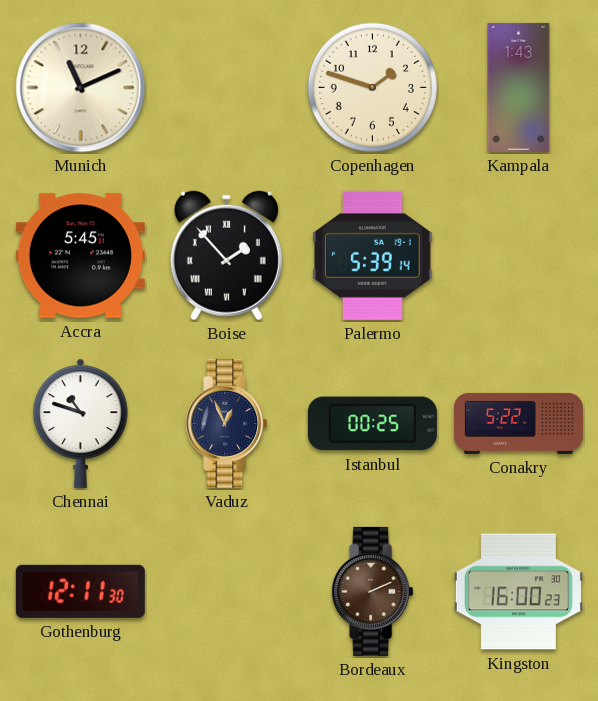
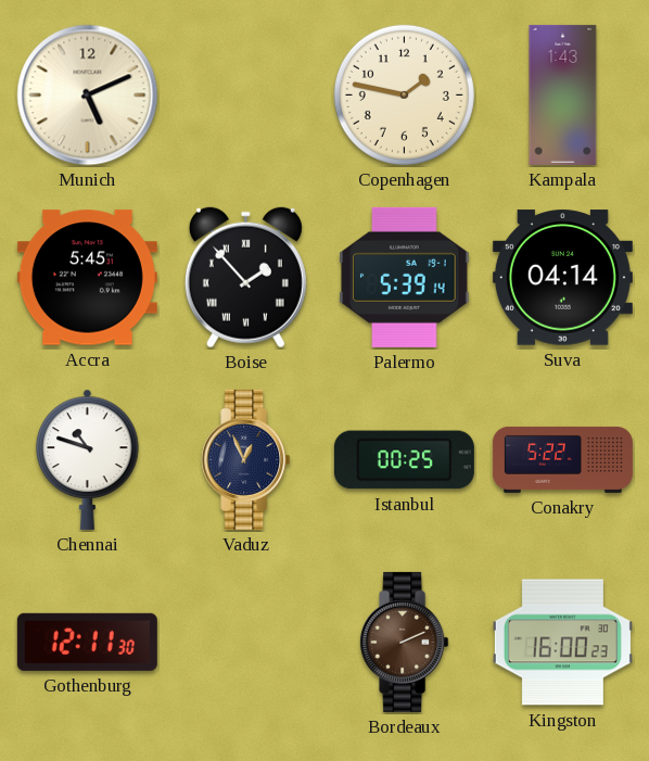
Munich: 11:11 -> 5:11 (88, 96)
Copenhagen: 1:48 -> 1:47 (404, 94)
Suva: none -> 04:14 (562, 278)
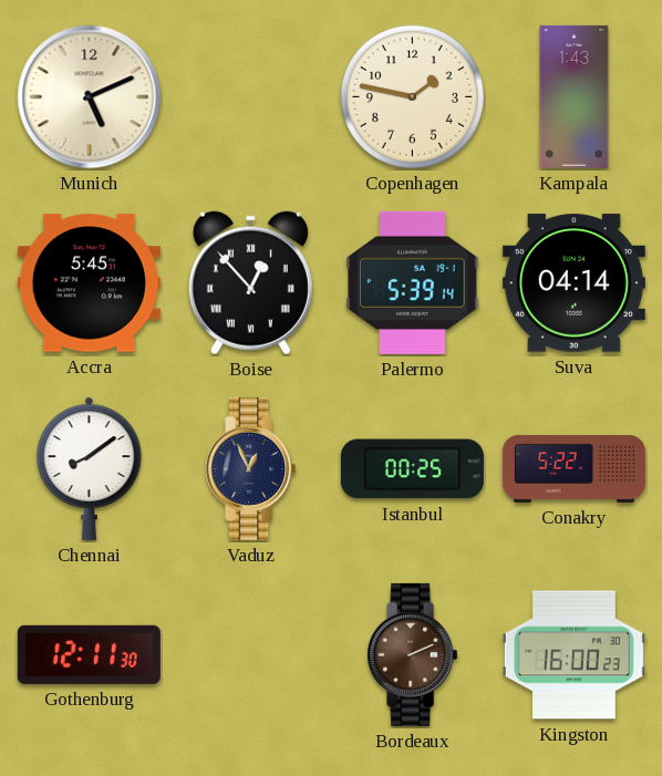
Boise: 1:53 -> 12:53 (250, 283)
Chennai: 10:48 -> 8:09 (90, 468)
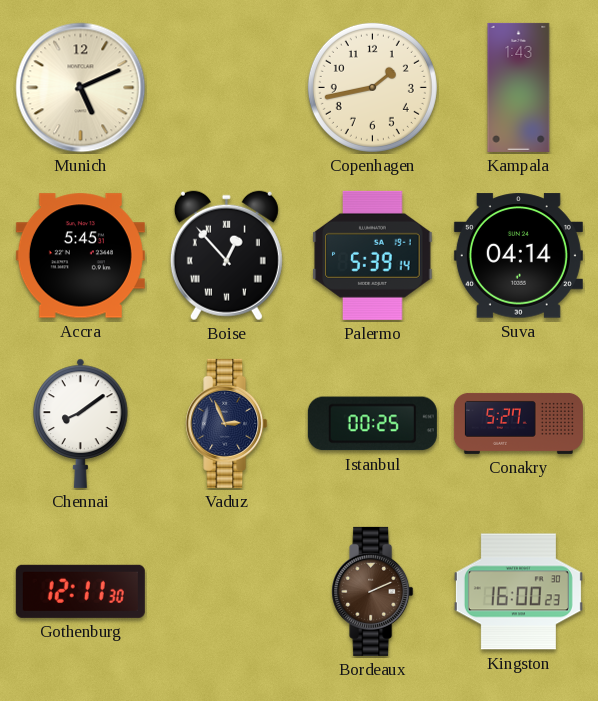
Copenhagen: 1:47 -> 1:43 (372, 87)
Vaduz: 12:56 -> 2:56 (227, 423)
Conakry: 5:22 -> 5:27 (518, 423)
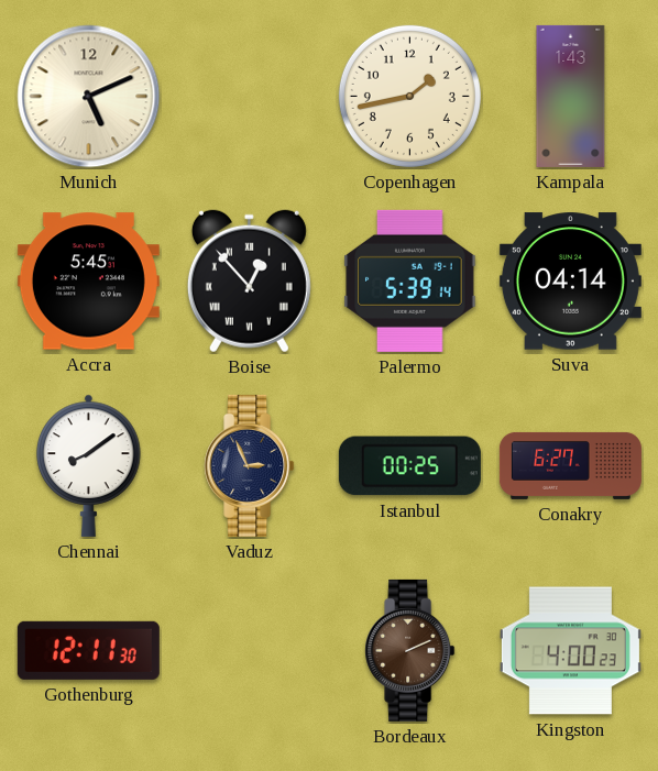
Conakry: 5:27 -> 6:27 (570, 465)
Kingston: 16:00 -> 4:00 (570, 651)
